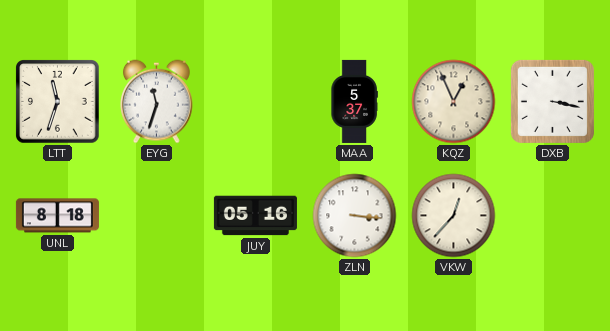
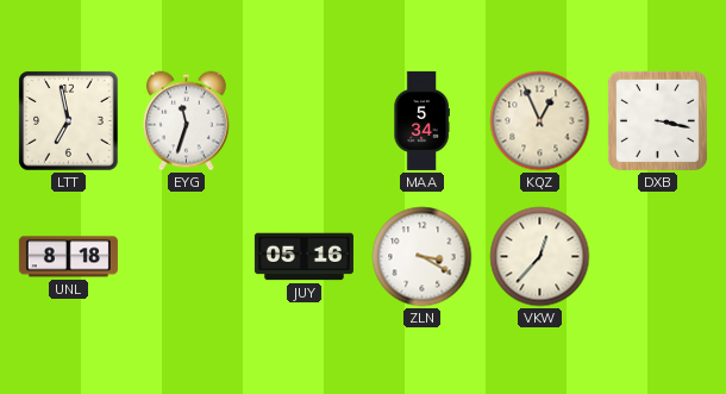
LTT: 11:33 -> 6:58 (69, 121)
MAA: 5:37 -> 5:34 (421, 120)
ZLN: 3:16 -> 3:20 (423, 257)
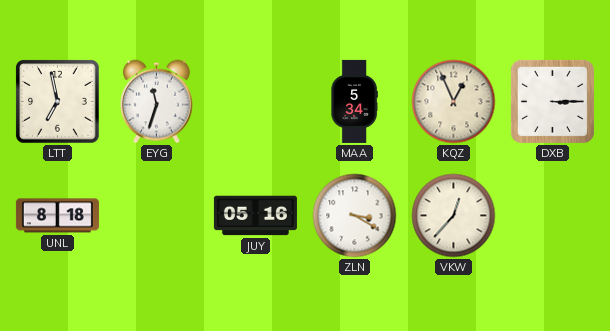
DXB: 3:17 -> 3:15 (552, 101)
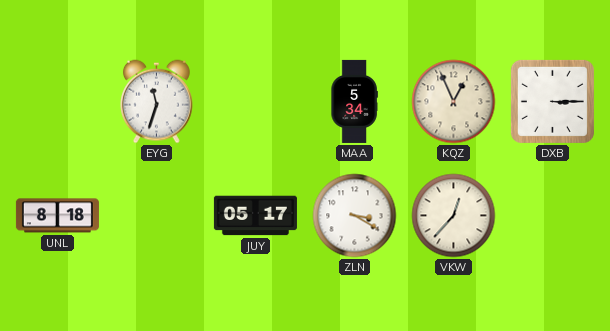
LTT: 6:58 -> none (58, 102)
JUY: 05:16 -> 05:17 (255, 216)
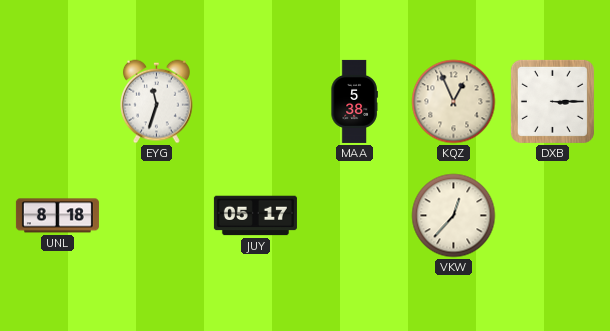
MAA: 5:34 -> 5:38 (354, 101)
ZLN: 3:20 -> none (355, 216)
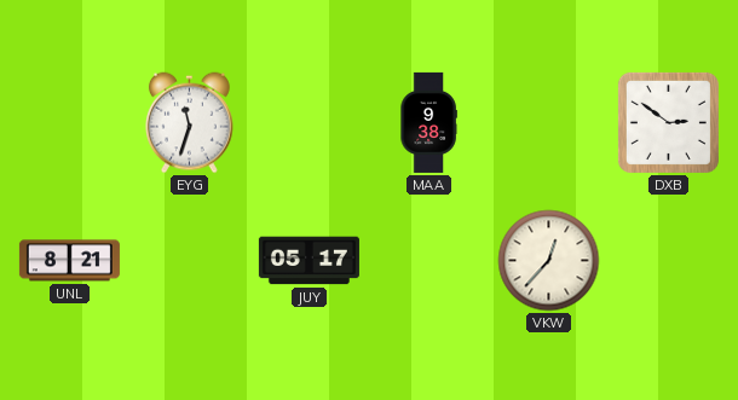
MAA: 5:38 -> 9:38 (428, 122)
KQZ: 12:56 -> none (454, 102)
DXB: 3:15 -> 2:51 (668, 122)
UNL: 8:18 -> 8:21 (69, 261)
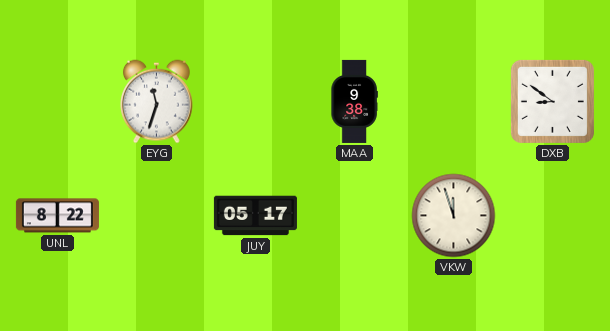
DXB: 2:51 -> 8:51 (552, 101)
UNL: 8:21 -> 8:22 (57, 216)
VKW: 12:37 -> 11:57 (454, 216)
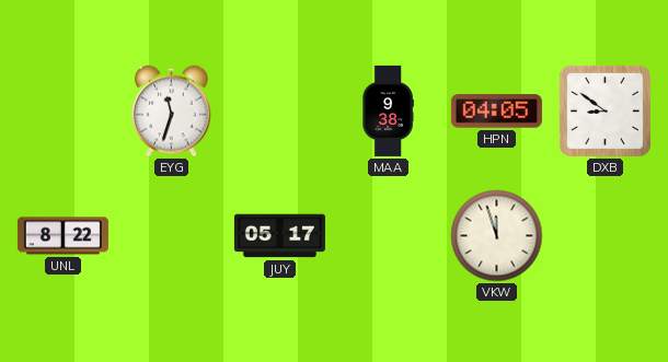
HPN: none -> 04:05 (496, 112)
